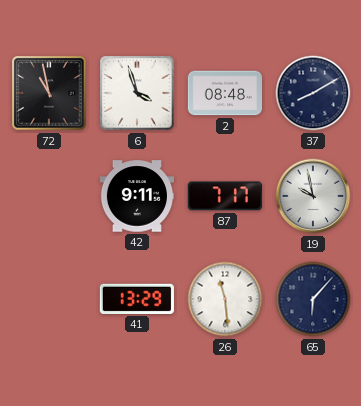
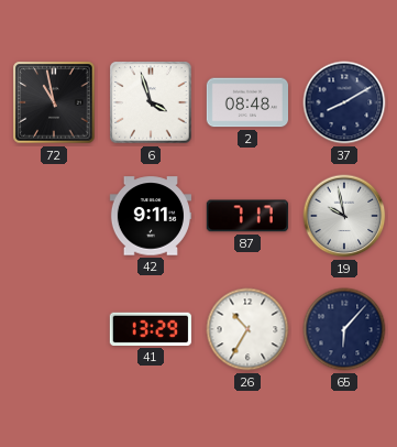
26: 11:29 -> 10:35 (247, 329)
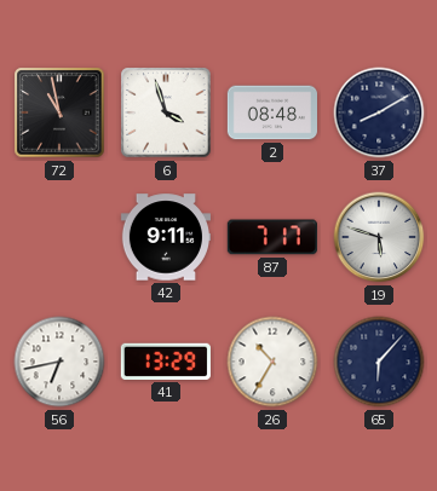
19: 9:58 -> 5:48 (379, 237)
56: none -> 6:43 (59, 362)
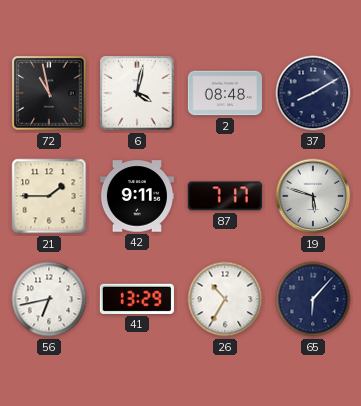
6: 3:57 -> 4:02 (137, 93)
21: none -> 1:45 (49, 196)
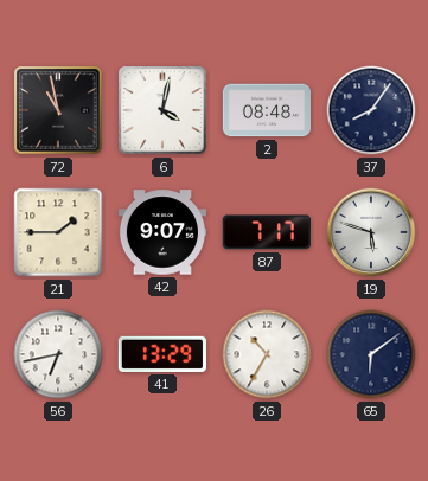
37: 8:10 -> 8:06 (371, 110)
42: 9:11 -> 9:07 (161, 232)
65: 6:07 -> 6:09 (371, 354)
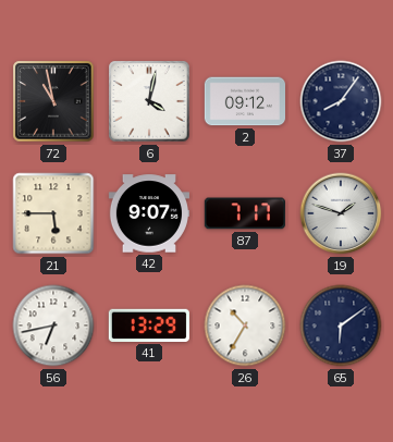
2: 08:48 -> 09:12 (244, 101)
21: 1:45 -> 5:45 (53, 213)
19: 5:48 -> 1:48 (341, 213)
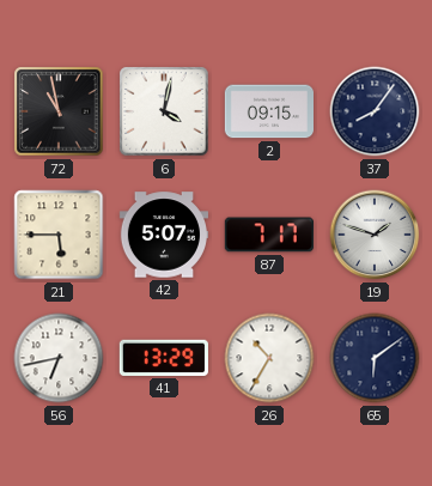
2: 09:12 -> 09:15 (268, 111)
42: 9:07 -> 5:07 (163, 235)
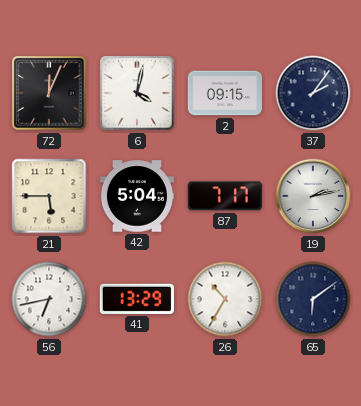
72: 10:58 -> 12:04 (49, 93)
37: 8:06 -> 2:06 (313, 93)
42: 5:07 -> 5:04 (136, 196)
19: 1:48 -> 2:13 (313, 196)
